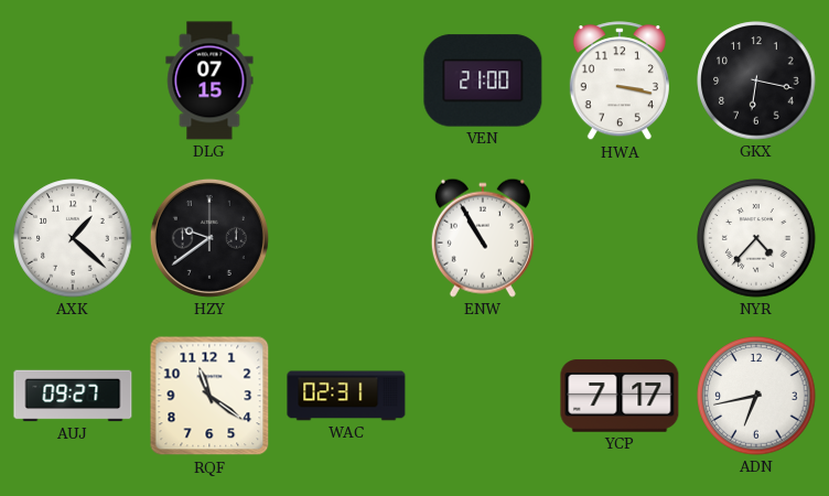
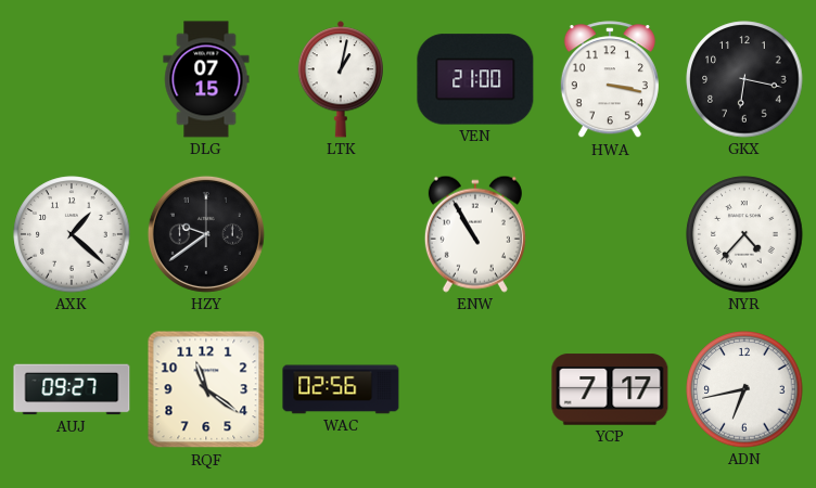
LTK: none -> 1:02 (341, 79)
WAC: 02:31 -> 02:56 (341, 389)
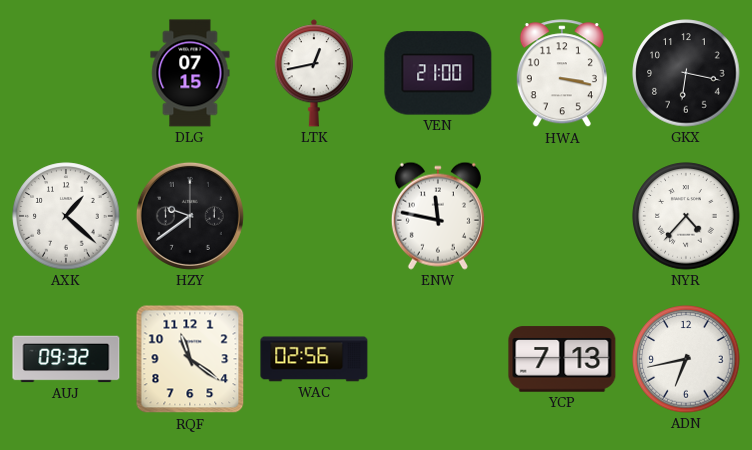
LTK: 1:02 -> 12:43 (314, 73)
ENW: 10:55 -> 11:47 (438, 216)
AUJ: 09:27 -> 09:32 (66, 359)
YCP: 7:17 -> 7:13 (562, 359)
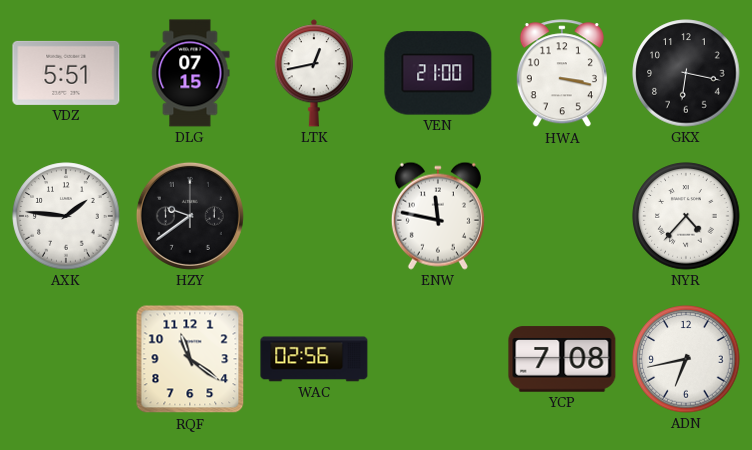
VDZ: none -> 5:51 (66, 73)
AXK: 1:22 -> 1:46 (66, 216)
AUJ: 09:32 -> none (66, 359)
YCP: 7:13 -> 7:08 (562, 359)
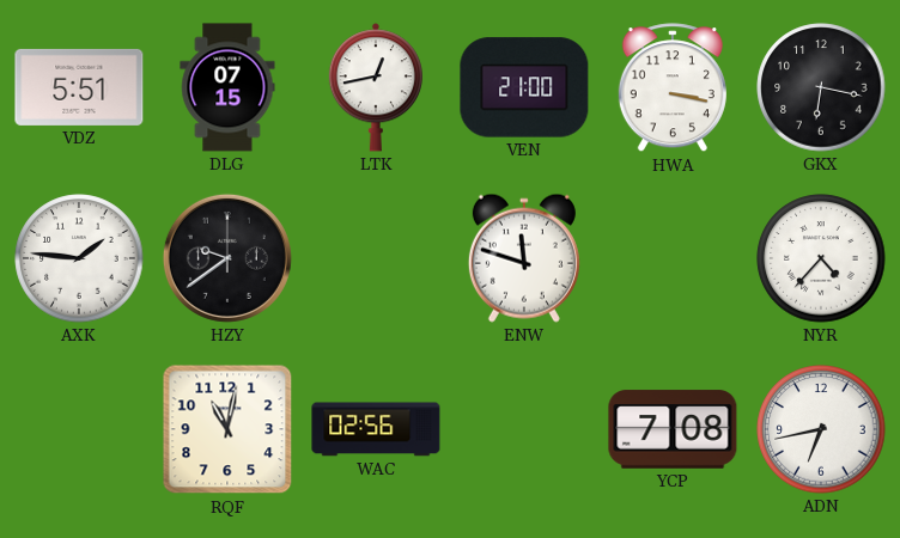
ENW: 11:47 -> 11:48 (524, 258)
RQF: 11:21 -> 11:02 (227, 429)
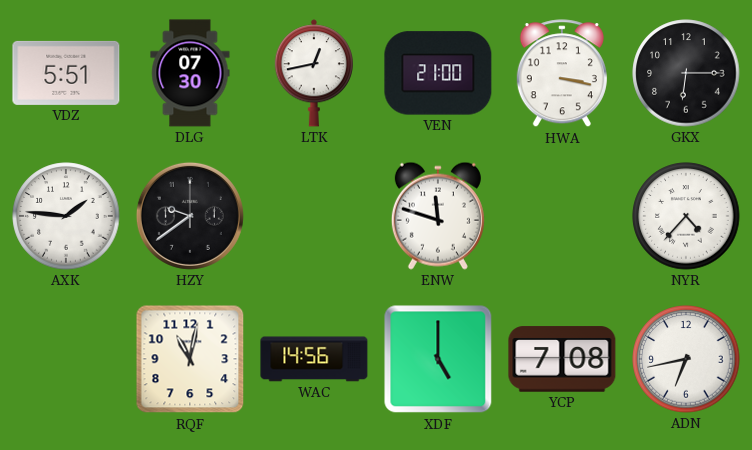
DLG: 07:15 -> 07:30 (190, 73)
GKX: 6:17 -> 6:15 (686, 73)
WAC: 02:56 -> 14:56 (314, 359)
XDF: none -> 5:00 (438, 359)
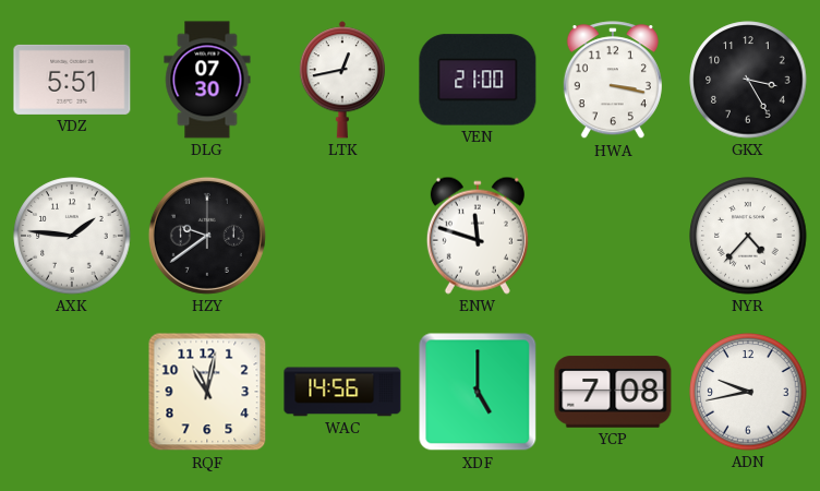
GKX: 6:15 -> 3:25 (748, 80)
ADN: 6:43 -> 9:43 (748, 392)
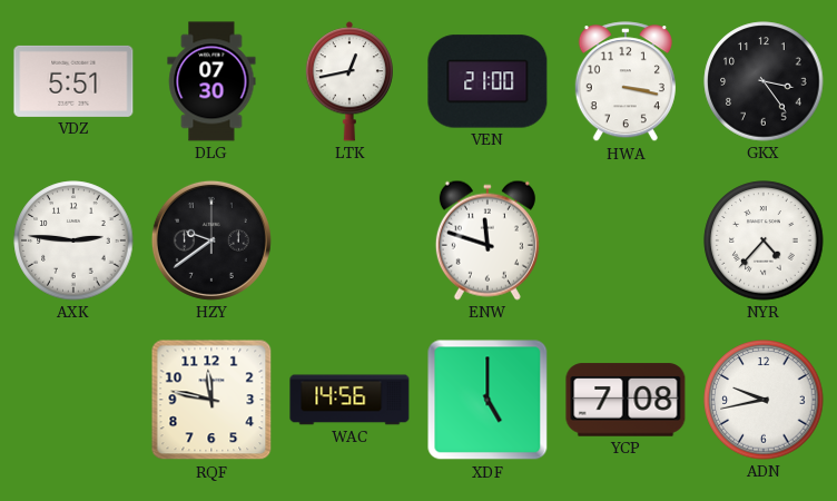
GKX: 3:25 -> 3:24 (764, 81)
AXK: 1:46 -> 2:46 (73, 240)
RQF: 11:02 -> 11:47 (211, 400)
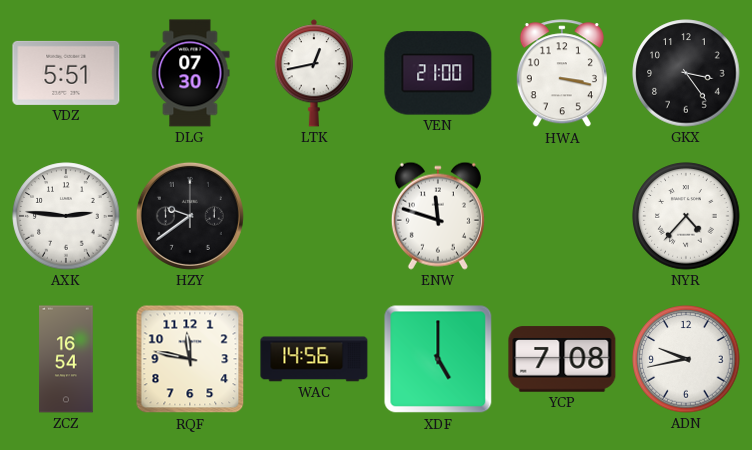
ZCZ: none -> 16:54 (66, 359)
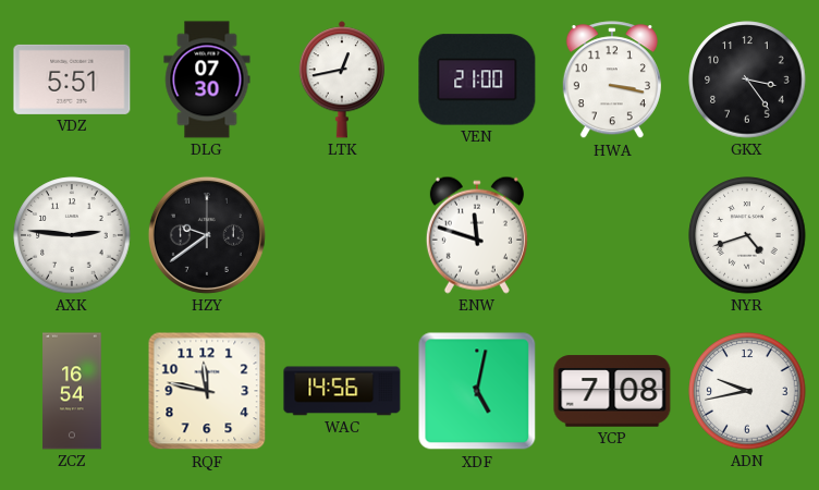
NYR: 4:37 -> 4:42 (747, 235)
XDF: 5:00 -> 5:02 (477, 391)
